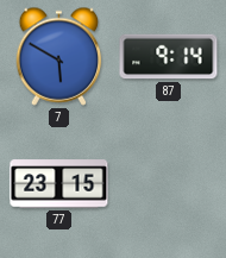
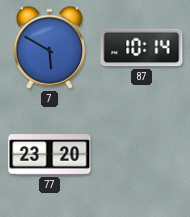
87: 9:14 -> 10:14 (142, 48)
77: 23:15 -> 23:20 (50, 155)
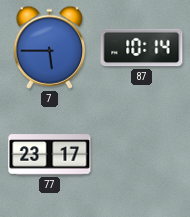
7: 5:50 -> 5:45 (50, 47)
77: 23:20 -> 23:17 (50, 155)
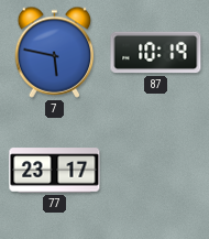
7: 5:45 -> 5:47 (55, 52)
87: 10:14 -> 10:19 (156, 53)
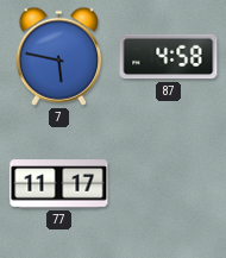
87: 10:19 -> 4:58 (169, 57)
77: 23:17 -> 11:17 (59, 184)
